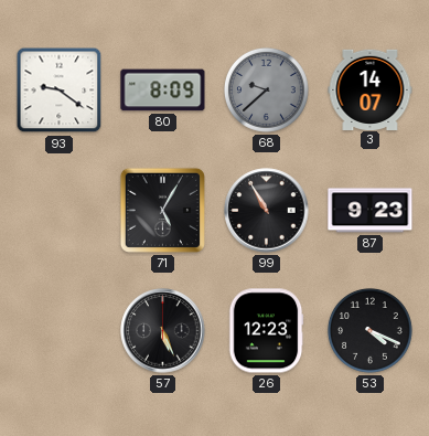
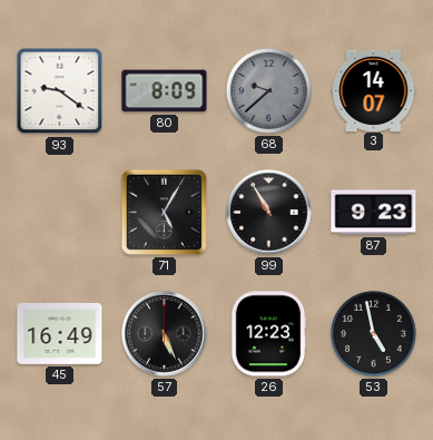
45: none -> 16:49 (60, 333)
53: 4:19 -> 4:58 (373, 333)
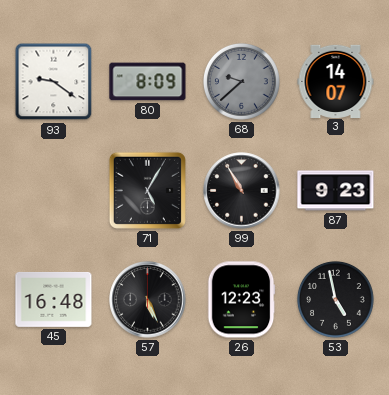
45: 16:49 -> 16:48 (54, 299)
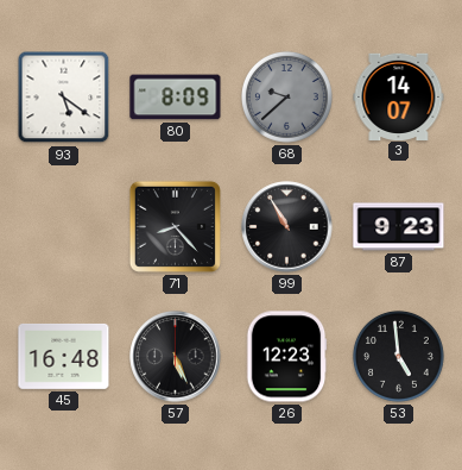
93: 9:21 -> 5:21 (64, 98)
71: 5:05 -> 8:23 (175, 226)
53: 4:58 -> 4:59 (398, 356)
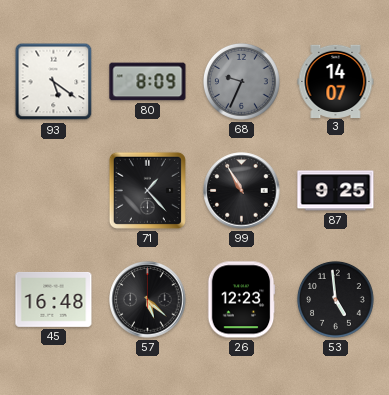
68: 9:38 -> 9:34 (241, 81)
71: 8:23 -> 1:23 (147, 190)
87: 9:23 -> 9:25 (336, 191)
57: 5:26 -> 5:22 (148, 300)
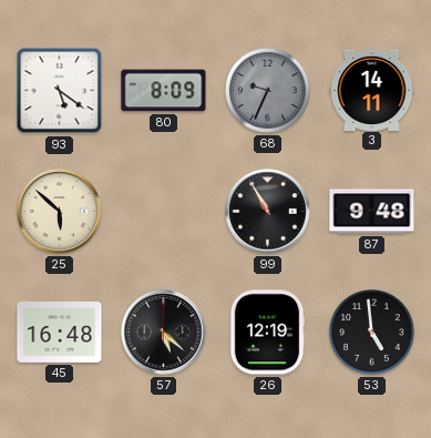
3: 14:07 -> 14:11 (372, 90)
25: none -> 5:52 (60, 212)
71: 1:23 -> none (147, 190)
87: 9:25 -> 9:48 (372, 212)
26: 12:23 -> 12:19 (267, 333)
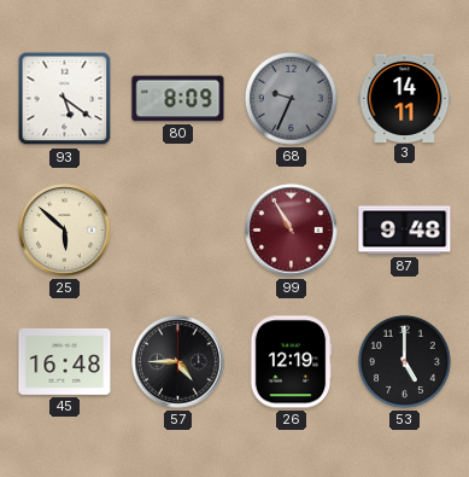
99 dial: black -> burgundy (292, 231)
57: 5:22 -> 4:45 (178, 362)
53: 4:59 -> 5:00 (404, 361)
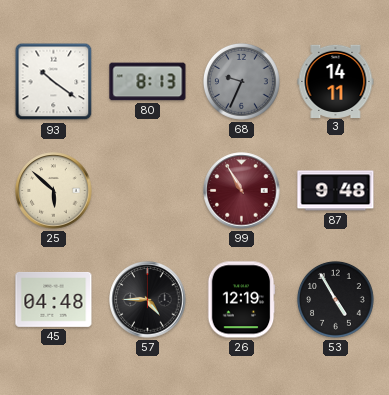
93: 5:21 -> 10:21 (54, 82)
80: 8:09 -> 8:13 (148, 82)
45: 16:48 -> 04:48 (54, 299)
53: 5:00 -> 4:55 (335, 299)
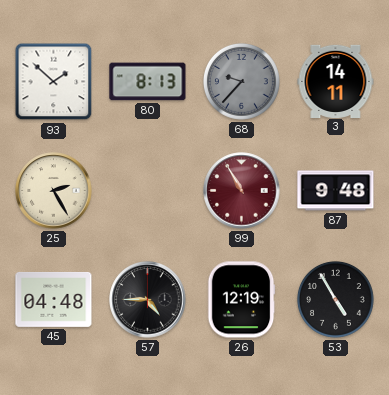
93: 10:21 -> 1:52 (54, 82)
68: 9:34 -> 9:37 (241, 81)
25: 5:52 -> 2:25 (54, 191)
